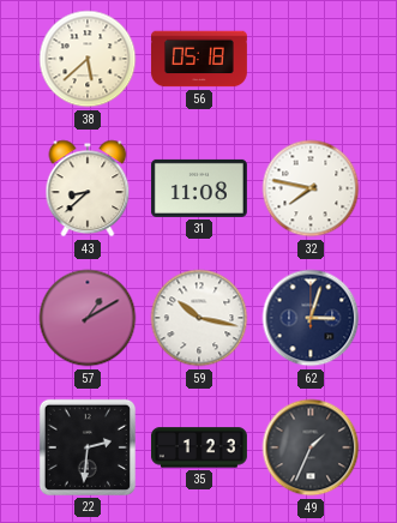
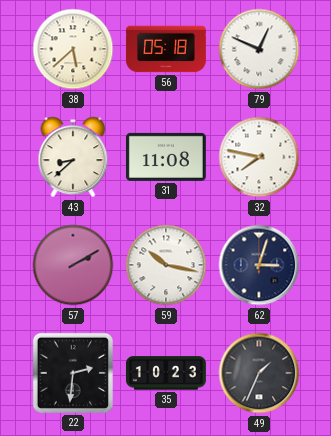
79: none -> 12:49 (259, 49)
57: 1:10 -> 2:10 (73, 265)
35: 1:23 -> 10:23 (166, 373)
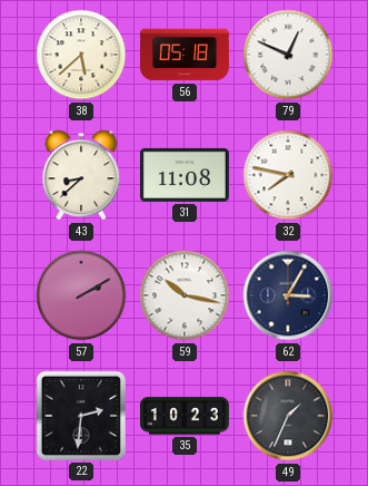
62: 3:03 -> 3:05 (288, 295)
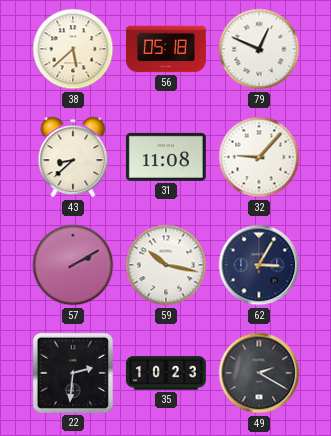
32: 7:47 -> 9:07 (259, 157)
49: 1:34 -> 2:20 (259, 373)
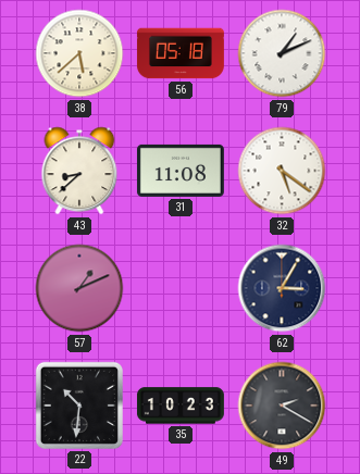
79: 12:49 -> 1:11 (282, 53)
32: 9:07 -> 5:21 (282, 171)
57: 2:10 -> 1:11 (79, 288)
59: 10:17 -> none (166, 265)
22: 2:31 -> 10:31 (79, 406)
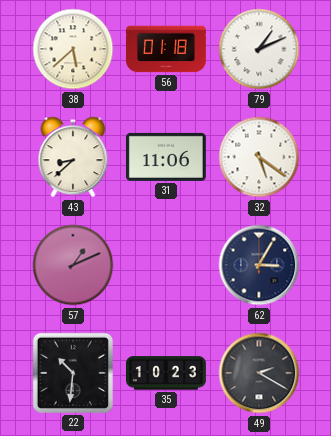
56: 05:18 -> 01:18 (166, 49)
31: 11:08 -> 11:06 (166, 157)
